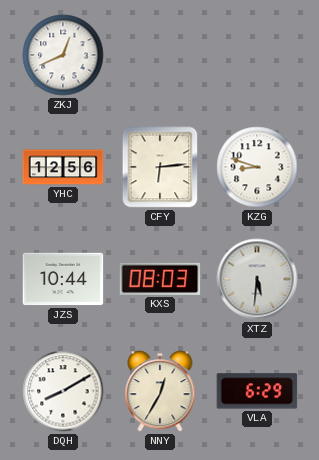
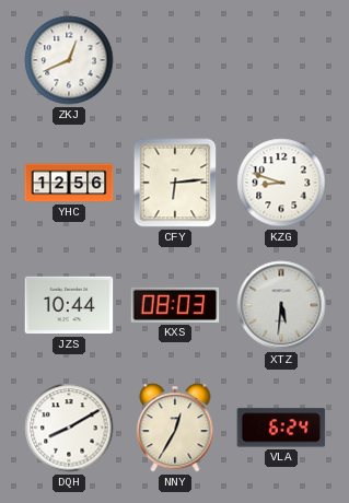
VLA: 6:29 -> 6:24 (281, 428)
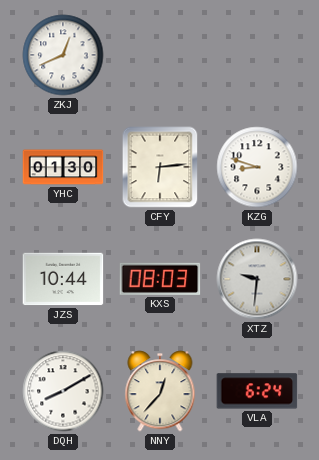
YHC: 12:56 -> 01:30 (63, 167)
XTZ: 5:31 -> 9:31 (257, 279)
NNY: 12:35 -> 12:37 (160, 391)
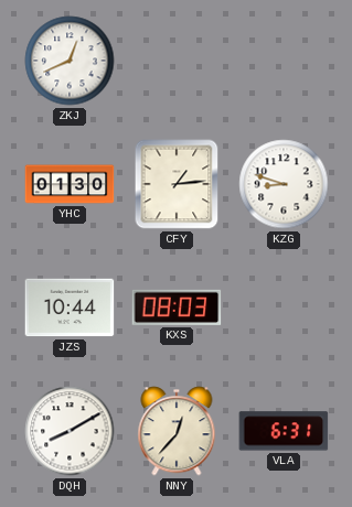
CFY: 6:14 -> 1:14 (177, 184)
XTZ: 9:31 -> none (257, 279)
VLA: 6:24 -> 6:31 (284, 431)
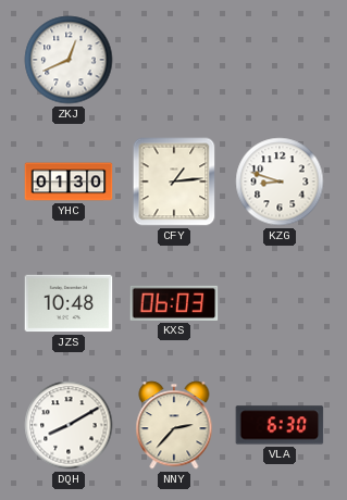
JZS: 10:44 -> 10:48 (69, 303)
KXS: 08:03 -> 06:03 (174, 303)
NNY: 12:37 -> 2:37 (174, 425)
VLA: 6:31 -> 6:30 (280, 425)
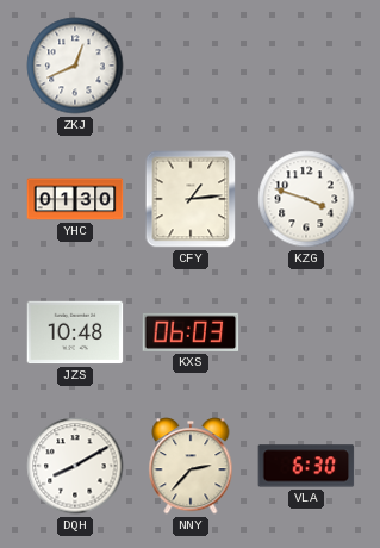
KZG: 8:48 -> 3:48 (306, 199)
